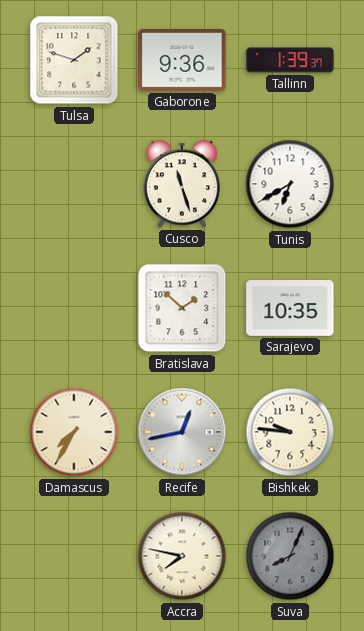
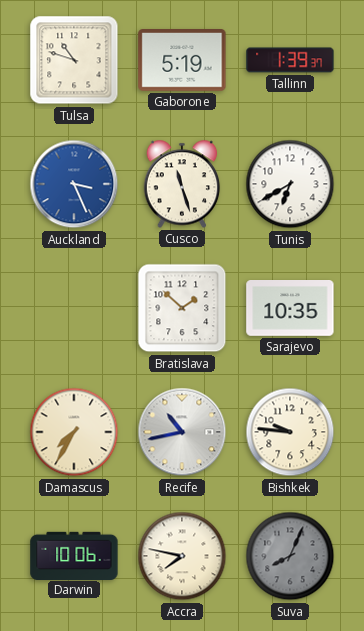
Tulsa: 1:48 -> 10:48 (74, 60)
Gaborone: 9:36 -> 5:19 (182, 61)
Auckland: none -> 3:26 (74, 184)
Recife: 12:43 -> 10:43 (182, 432)
Darwin: none -> 10:06 (74, 555)
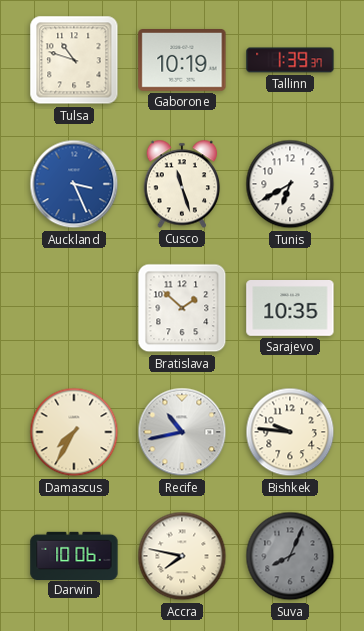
Gaborone: 5:19 -> 10:19 (182, 61)
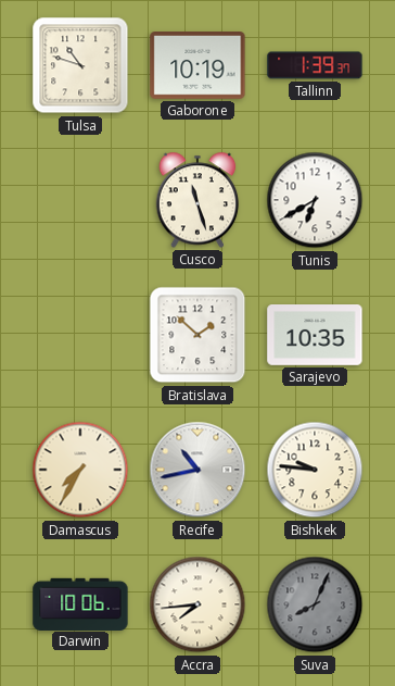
Auckland: 3:26 -> none (74, 184)
Accra: 7:47 -> 7:44 (197, 604)
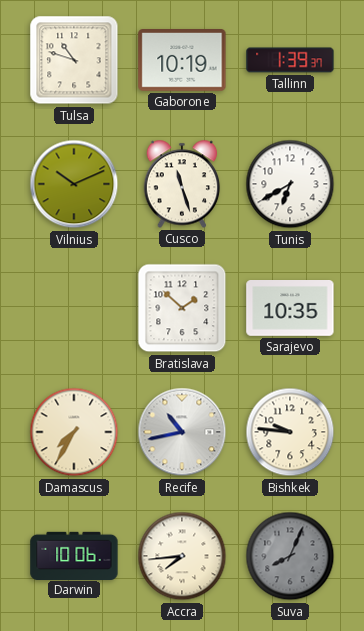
Vilnius: none -> 10:11 (74, 184)
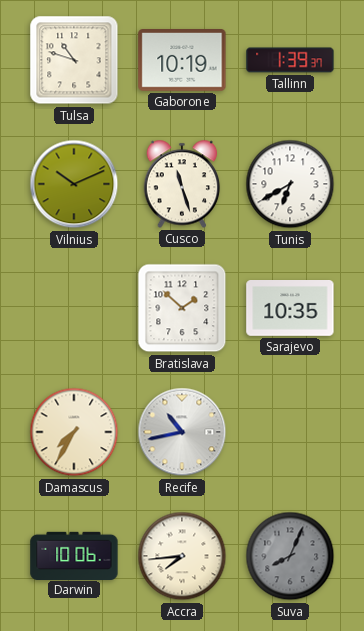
Bishkek: 9:46 -> none (290, 432)
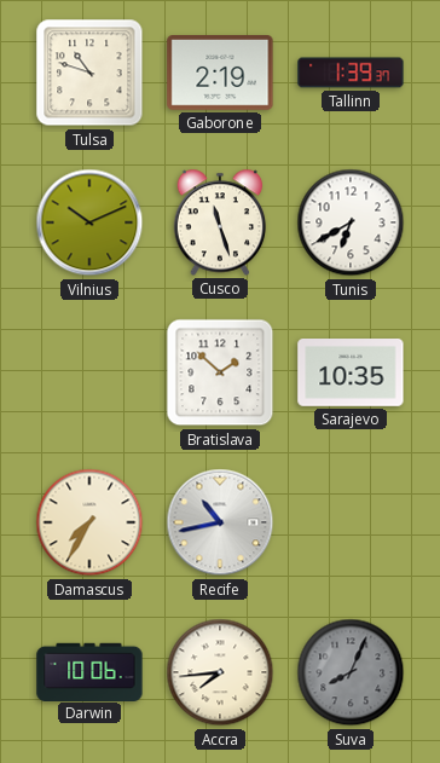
Gaborone: 10:19 -> 2:19 (220, 74)
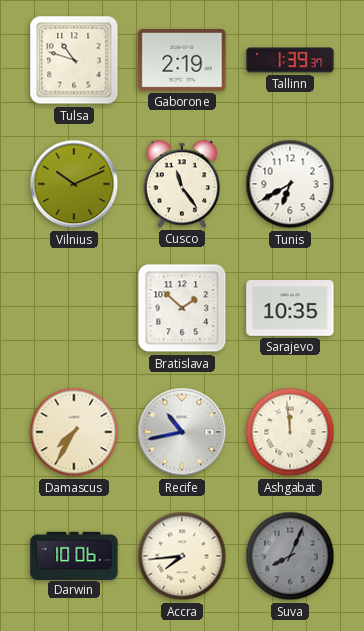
Cusco: 11:27 -> 11:24 (182, 184)
Ashgabat: none -> 11:59 (290, 432)
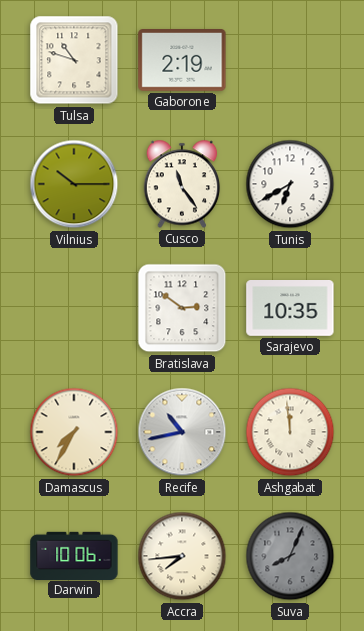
Tallinn: 1:39 -> none (290, 60)
Vilnius: 10:11 -> 10:15 (74, 184)
Bratislava: 1:52 -> 2:51 (182, 308)
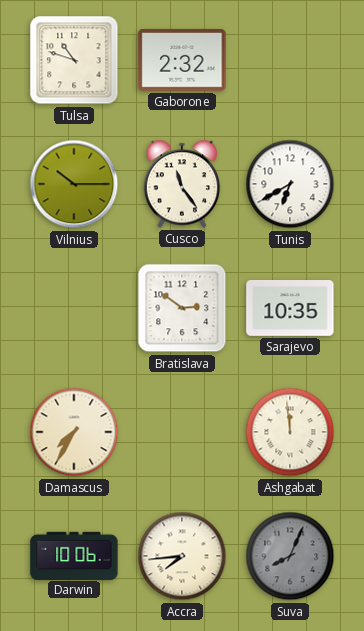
Gaborone: 2:19 -> 2:32 (182, 61)
Recife: 10:43 -> none (182, 432)
